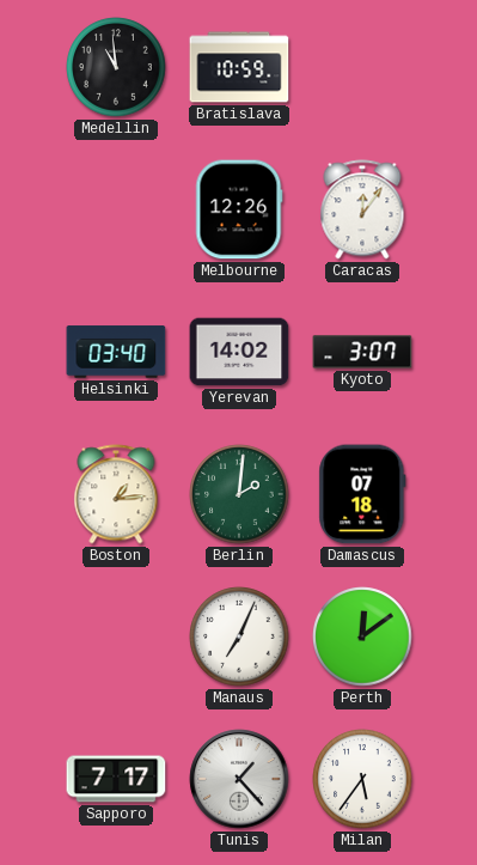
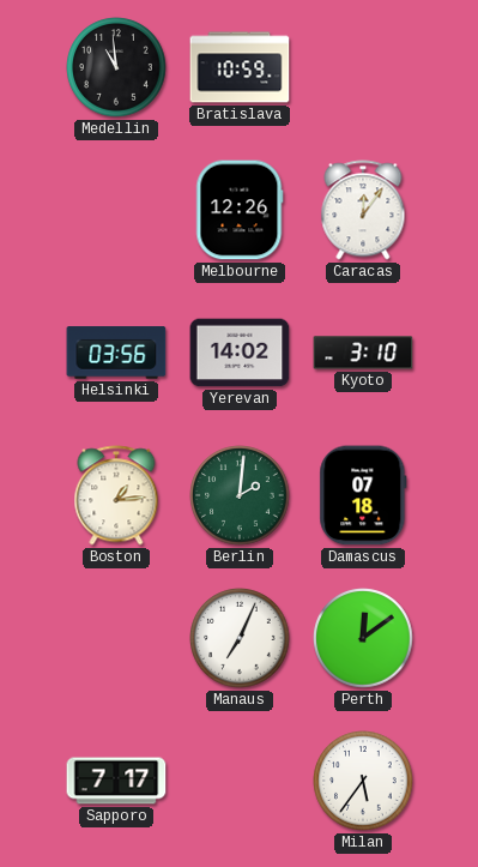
Helsinki: 03:40 -> 03:56 (116, 353)
Kyoto: 3:07 -> 3:10 (363, 353)
Tunis: 1:23 -> none (239, 779)
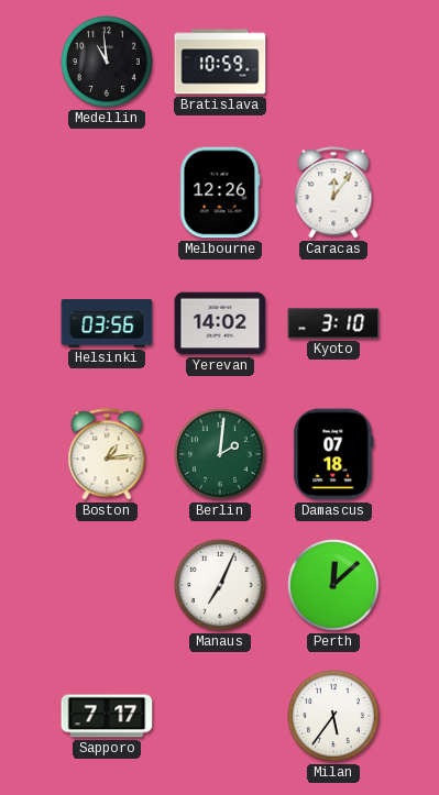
Perth: 12:09 -> 12:08 (333, 585)
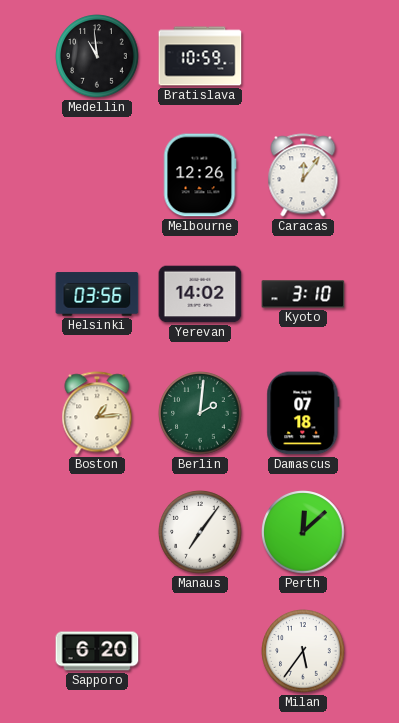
Manaus: 7:04 -> 7:06 (200, 532)
Sapporo: 7:17 -> 6:20 (97, 651)
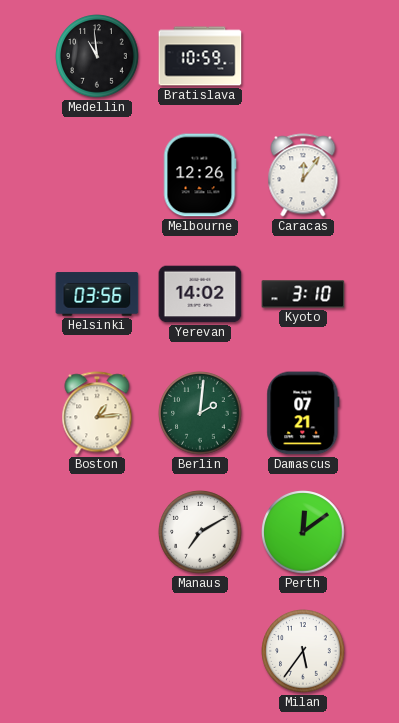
Damascus: 07:18 -> 07:21 (303, 413)
Manaus: 7:06 -> 7:10 (200, 532)
Perth: 12:08 -> 12:09 (303, 532)
Sapporo: 6:20 -> none (97, 651)
